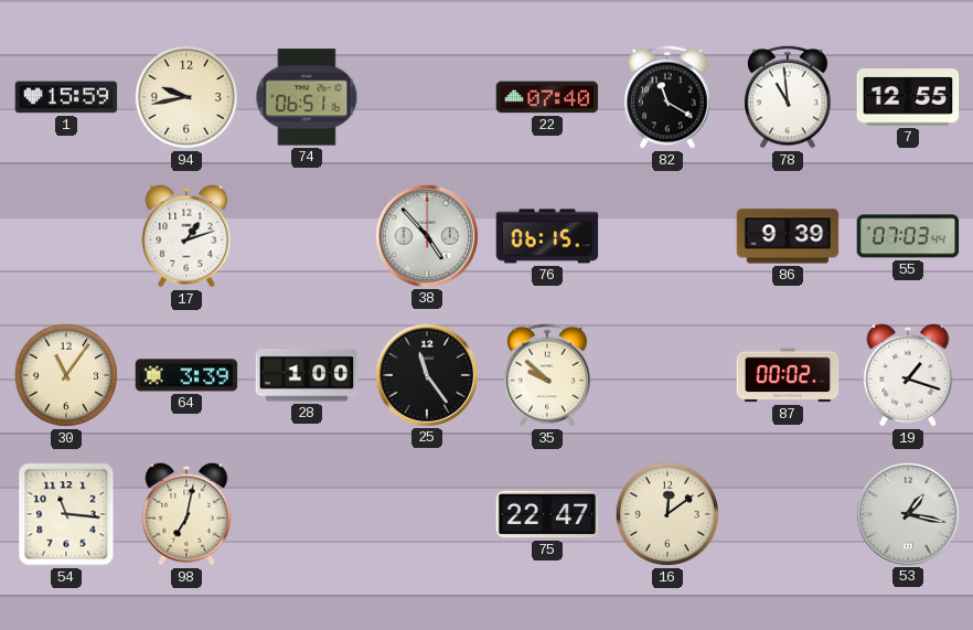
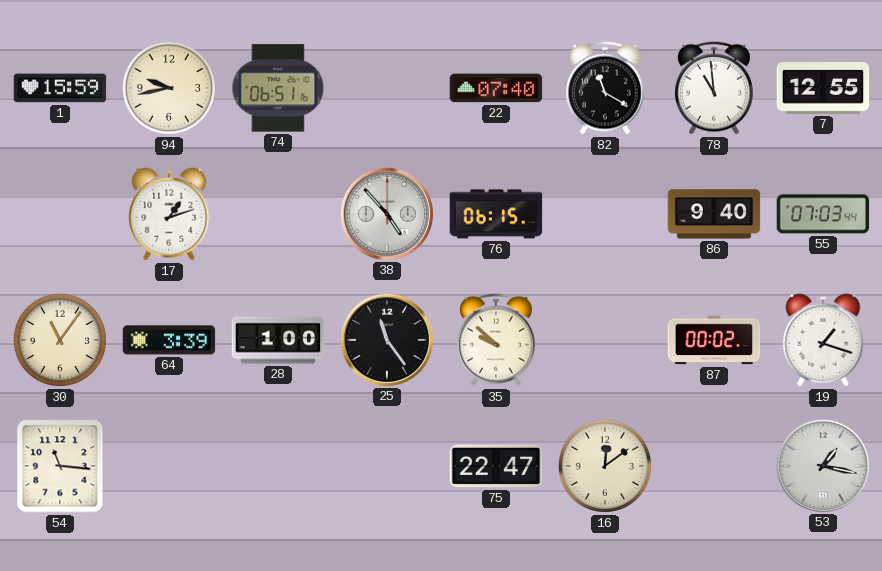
86: 9:39 -> 9:40 (714, 214)
98: 7:02 -> none (186, 514)
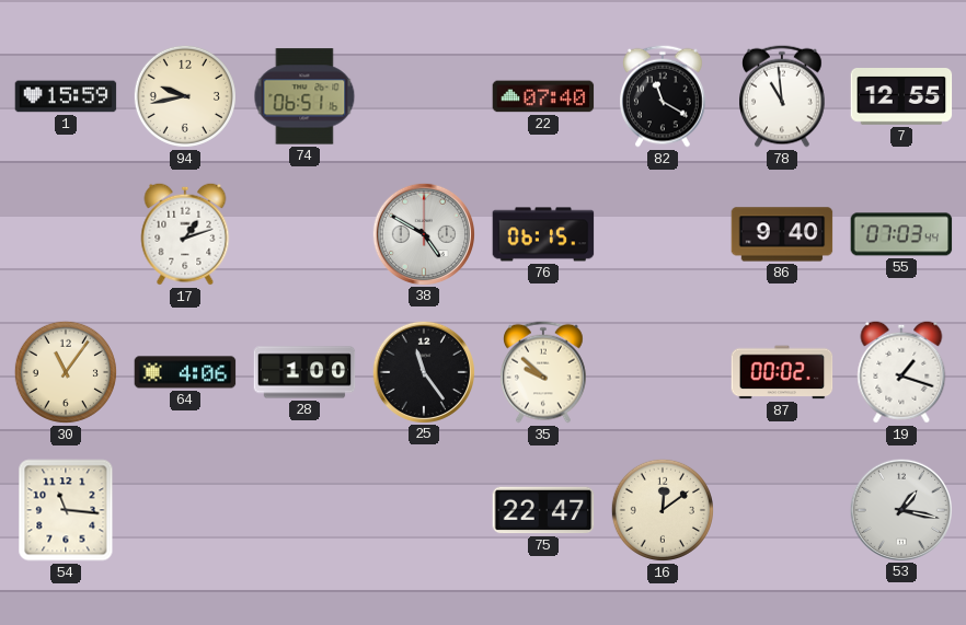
38: 4:53 -> 4:50 (423, 233)
64: 3:39 -> 4:06 (185, 372)
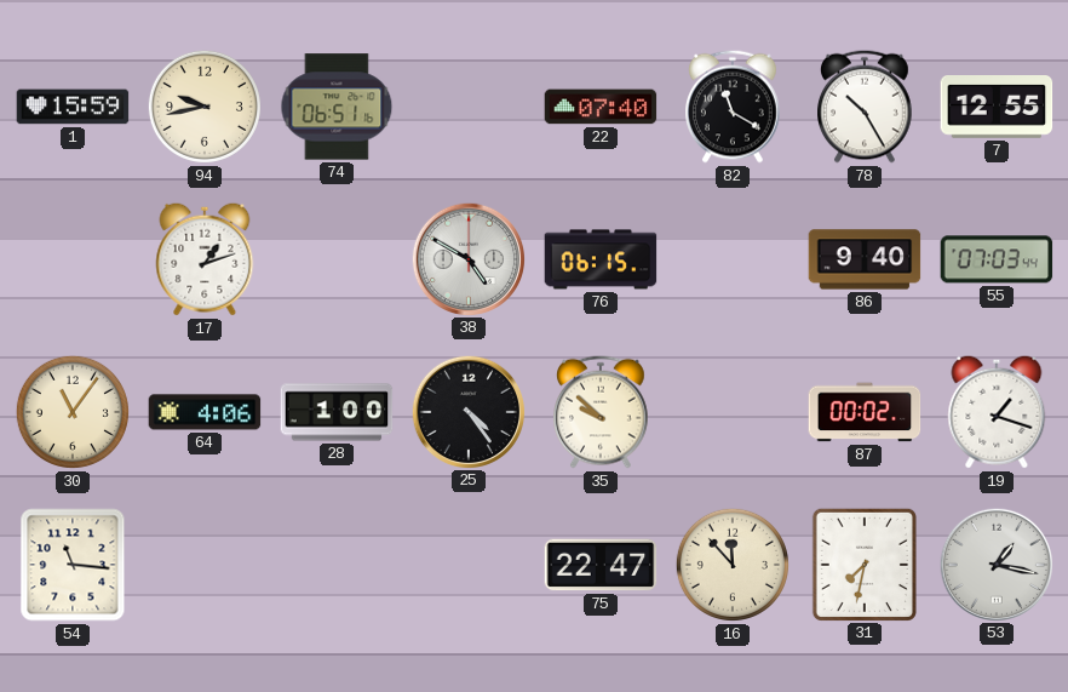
78: 10:59 -> 10:25 (866, 107)
25: 11:24 -> 4:24 (467, 411)
16: 12:09 -> 11:53 (733, 565)
31: none -> 7:32 (865, 564)
